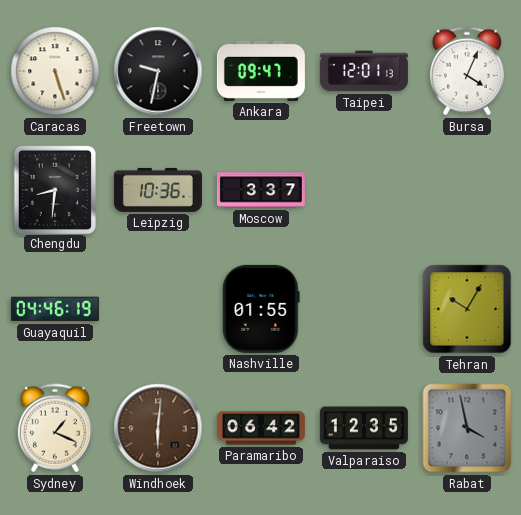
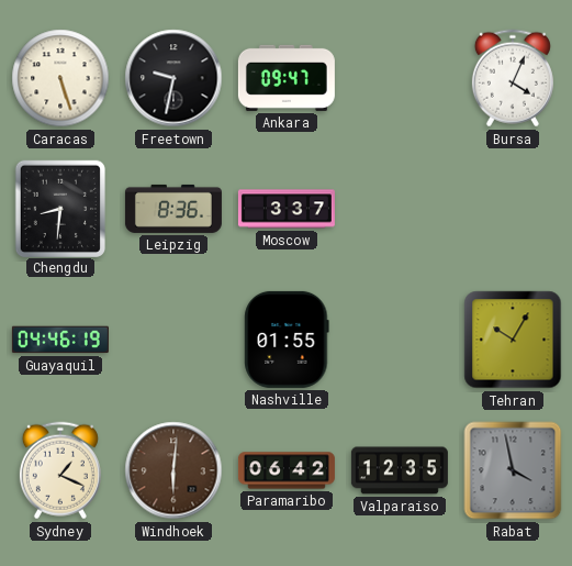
Taipei: 12:01 -> none (364, 71)
Leipzig: 10:36 -> 8:36 (173, 209)
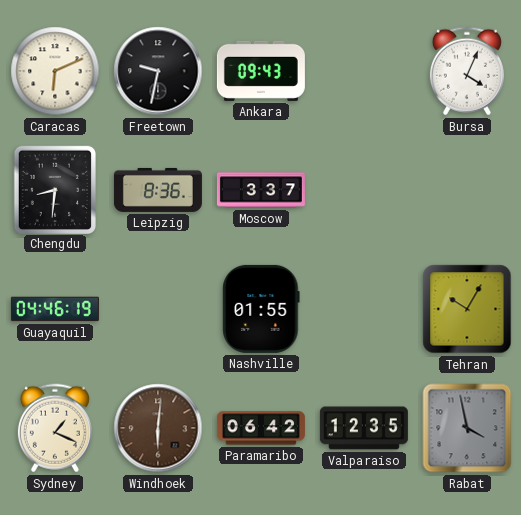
Caracas: 5:27 -> 6:11 (55, 71)
Ankara: 09:47 -> 09:43 (261, 71)
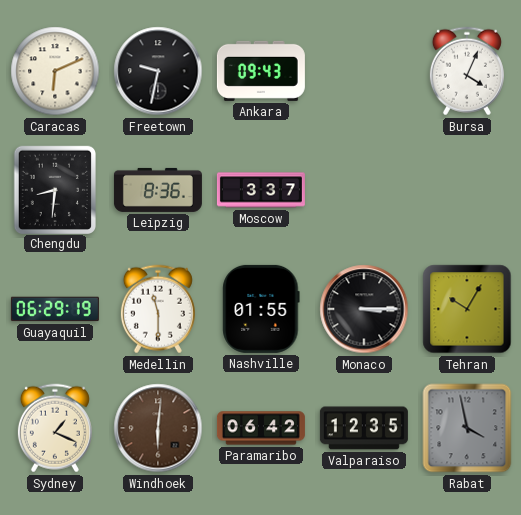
Guayaquil: 04:46 -> 06:29 (55, 309)
Medellin: none -> 11:30 (158, 309)
Monaco: none -> 3:15 (364, 309)
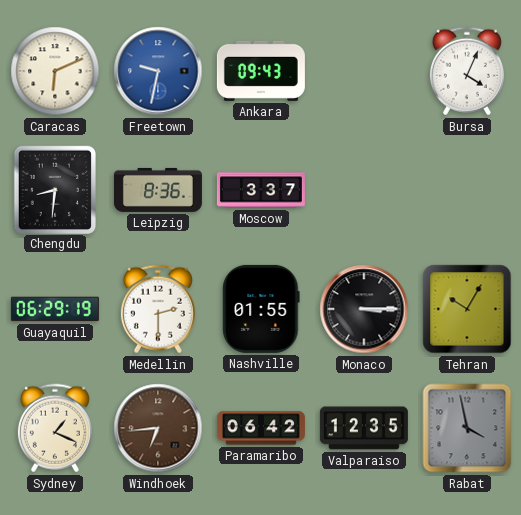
Freetown dial: black -> blue (158, 71)
Medellin: 11:30 -> 2:30 (158, 309)
Windhoek: 6:01 -> 6:44 (158, 428)
